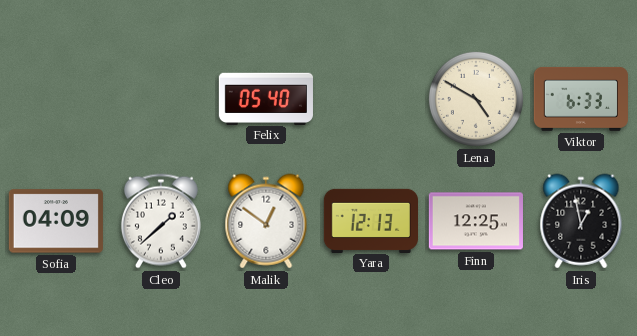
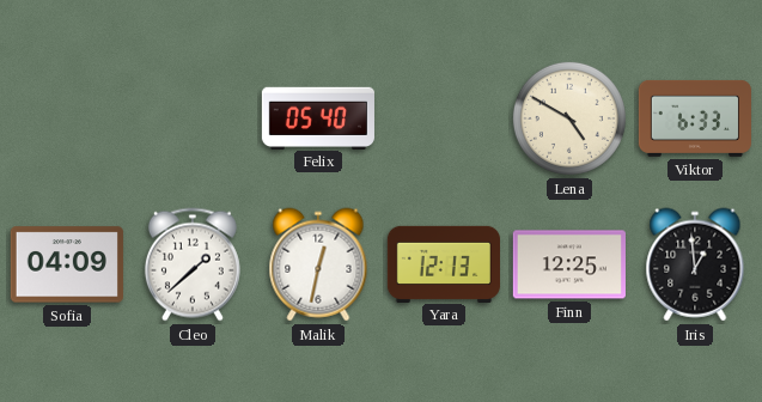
Malik: 12:51 -> 12:32 (318, 264)
Iris: 12:58 -> 12:59 (695, 264)
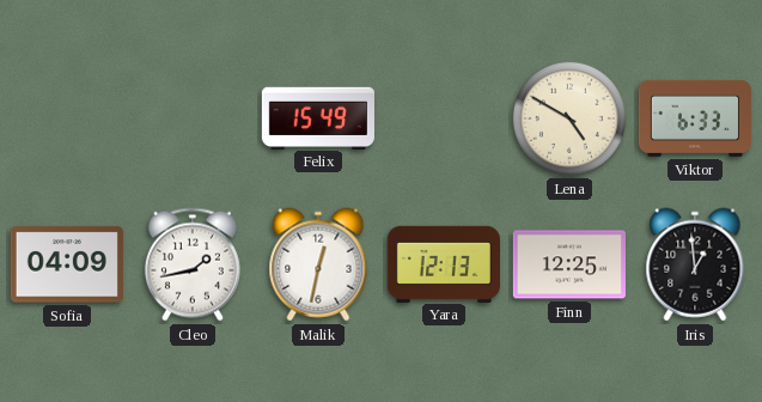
Felix: 05:40 -> 15:49 (318, 117)
Cleo: 1:38 -> 1:43 (193, 264)
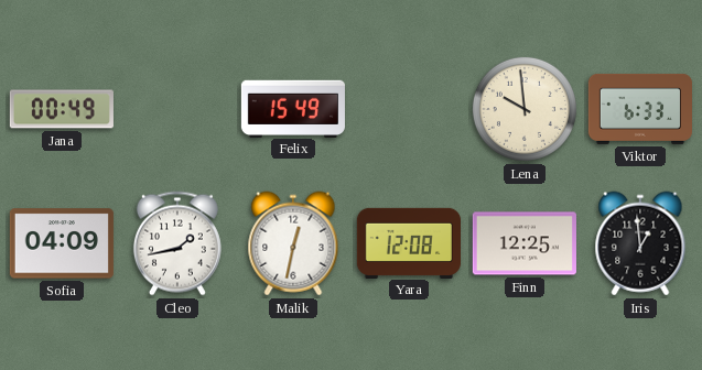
Jana: none -> 00:49 (62, 109)
Lena: 4:50 -> 9:59 (525, 109)
Yara: 12:13 -> 12:08 (408, 242)
